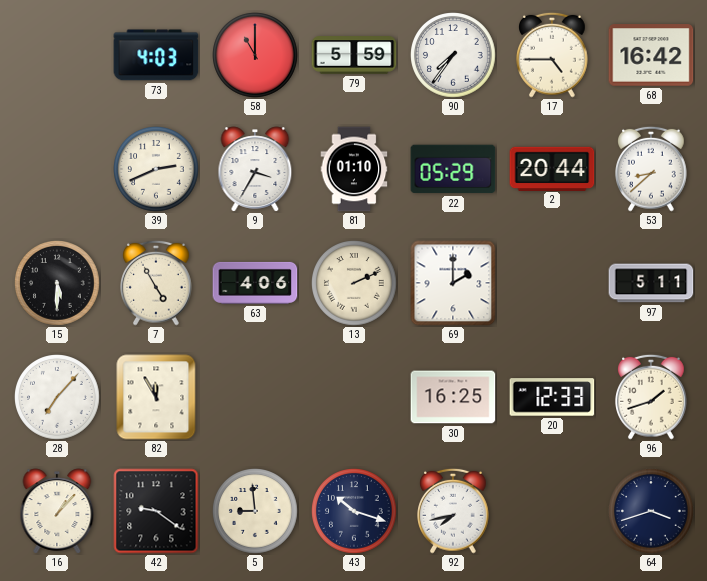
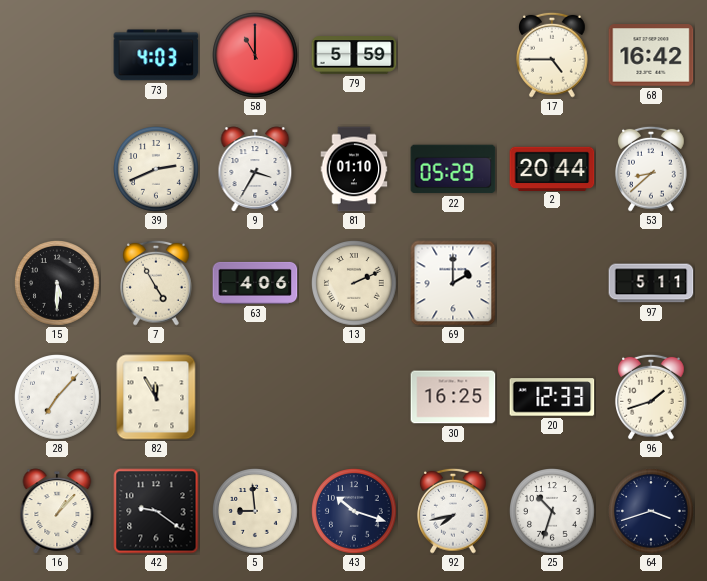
90: 7:36 -> none (454, 56)
25: none -> 10:33 (553, 512)
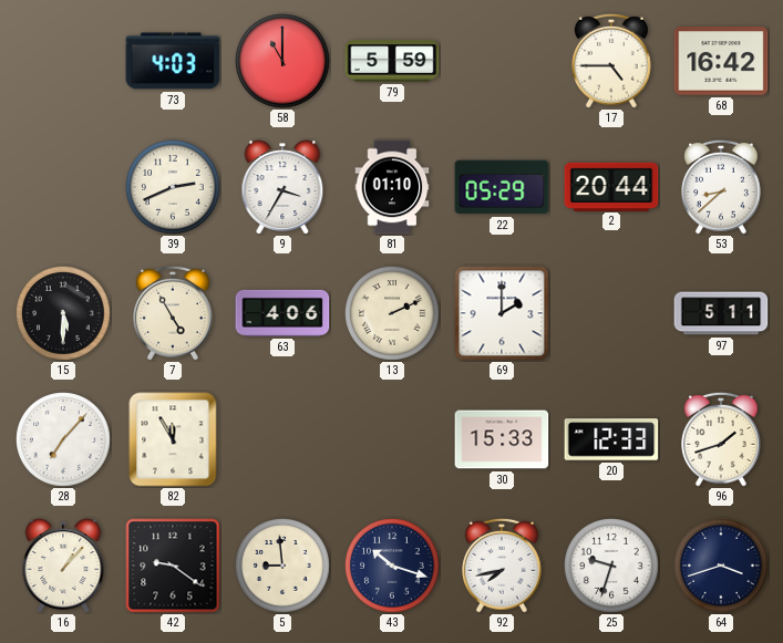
30: 16:25 -> 15:33 (502, 439)
25: 10:33 -> 9:33 (612, 567)
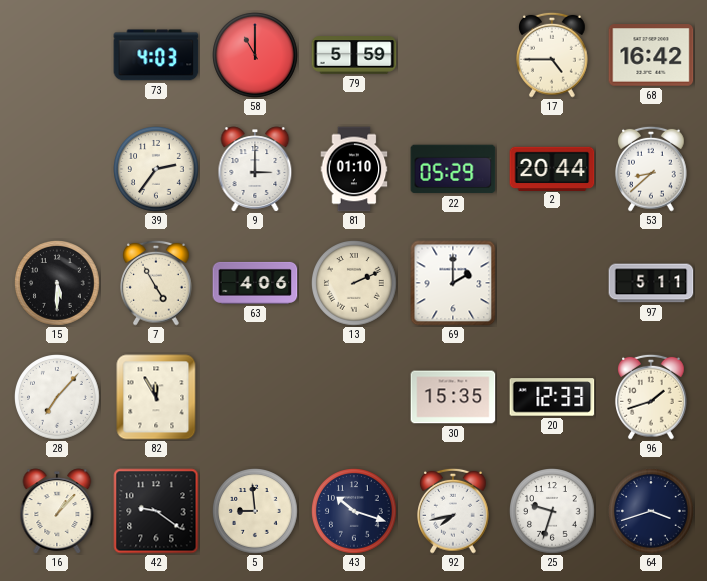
39: 2:41 -> 2:36 (157, 170)
9: 3:35 -> 3:00 (255, 169)
30: 15:33 -> 15:35 (453, 397)
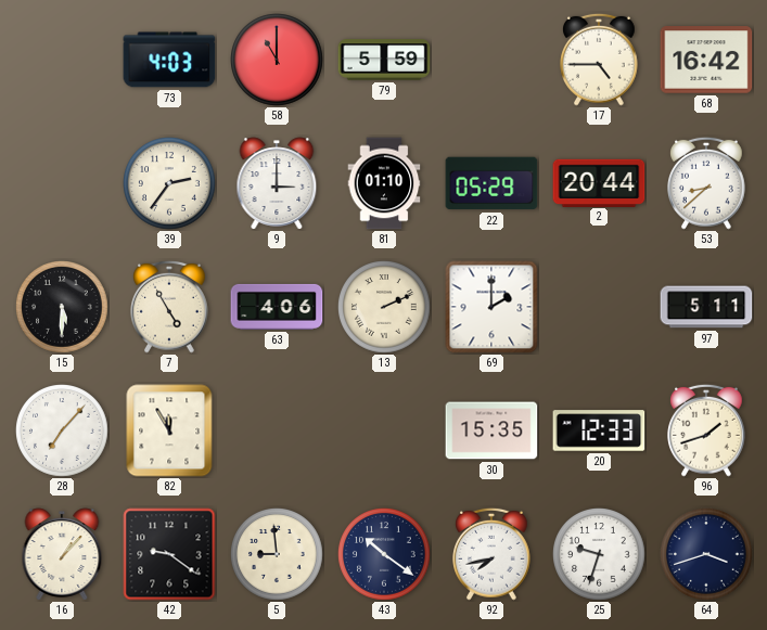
43: 10:18 -> 10:21 (385, 555)
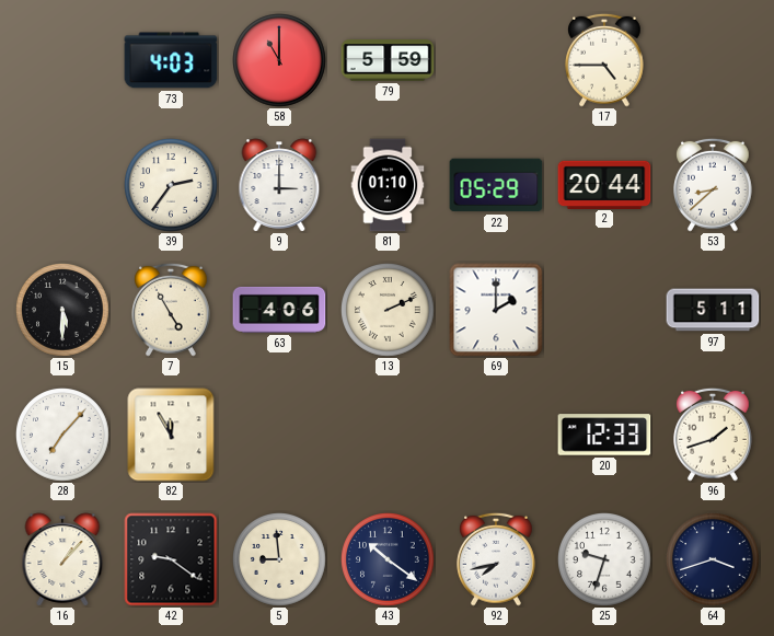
68: 16:42 -> none (706, 60)
30: 15:35 -> none (491, 430)
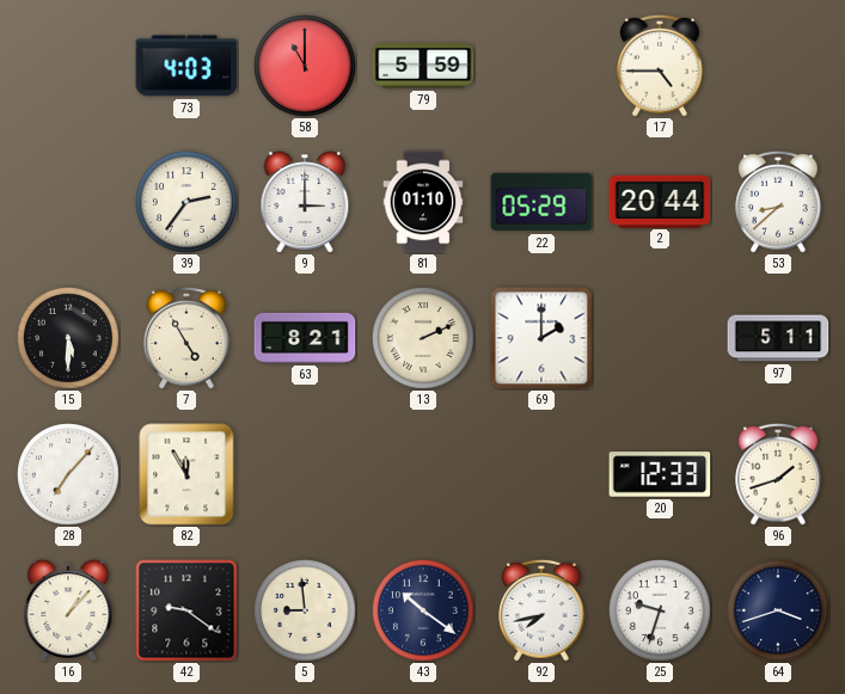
63: 4:06 -> 8:21 (305, 338)
